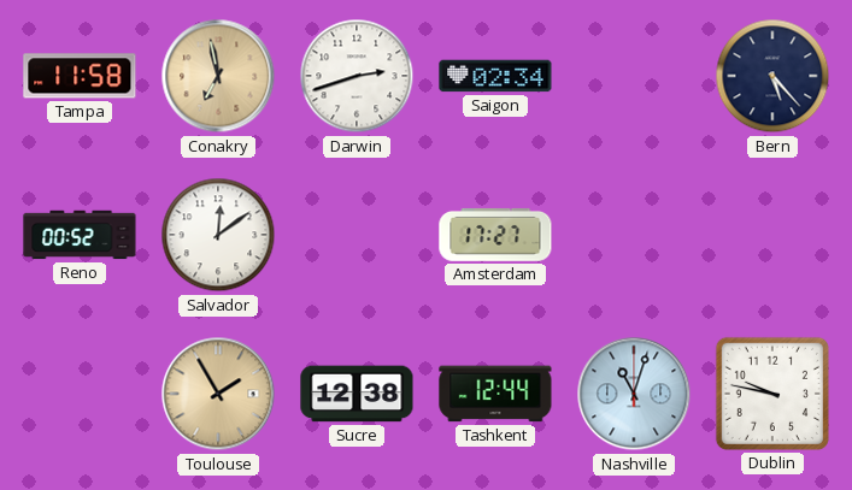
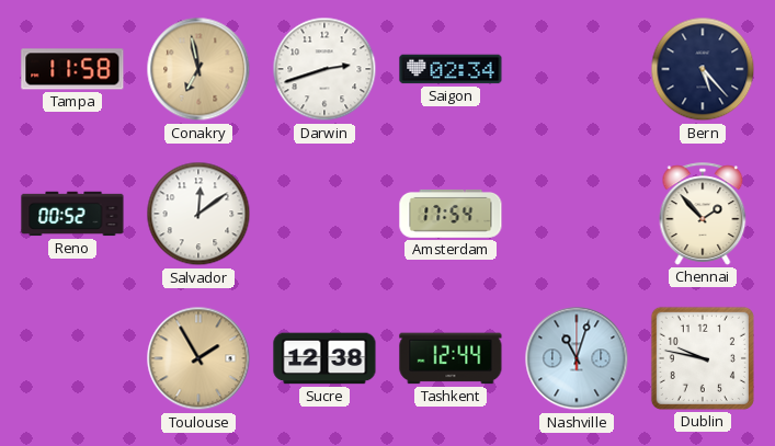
Amsterdam: 17:27 -> 17:54 (451, 214)
Chennai: none -> 1:53 (703, 214)
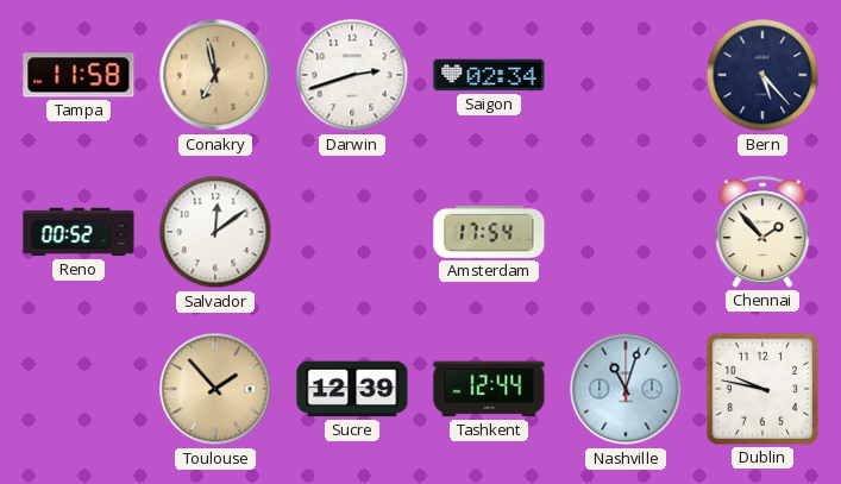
Toulouse: 1:55 -> 1:53 (215, 389)
Sucre: 12:38 -> 12:39 (352, 389)
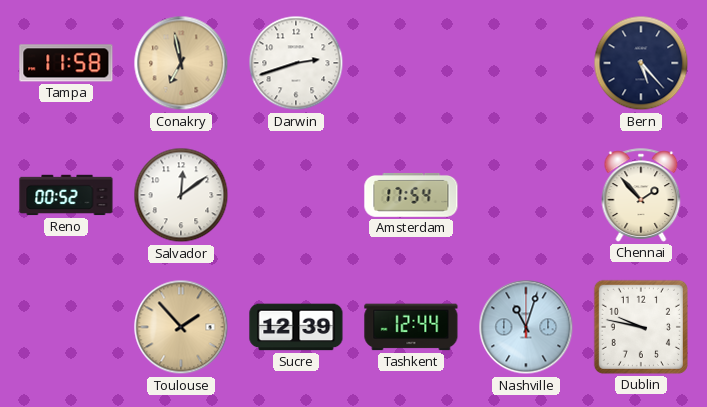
Saigon: 02:34 -> none (489, 75)
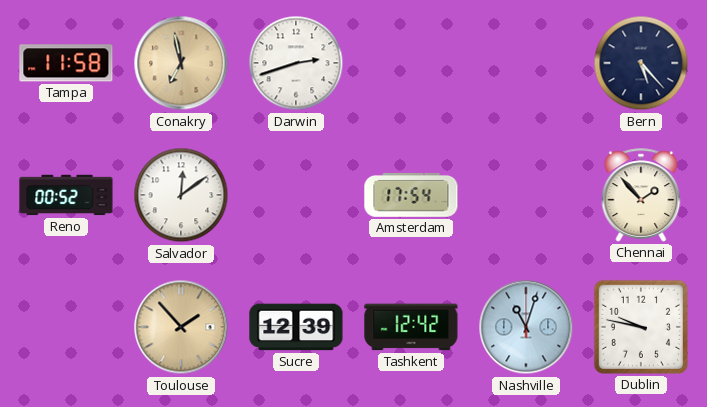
Tashkent: 12:44 -> 12:42 (411, 327)
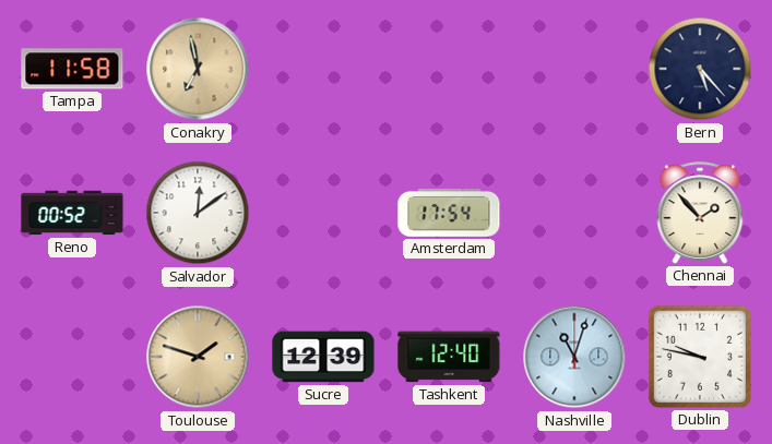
Darwin: 2:42 -> none (296, 63)
Toulouse: 1:53 -> 1:48 (198, 357)
Tashkent: 12:42 -> 12:40 (449, 357)
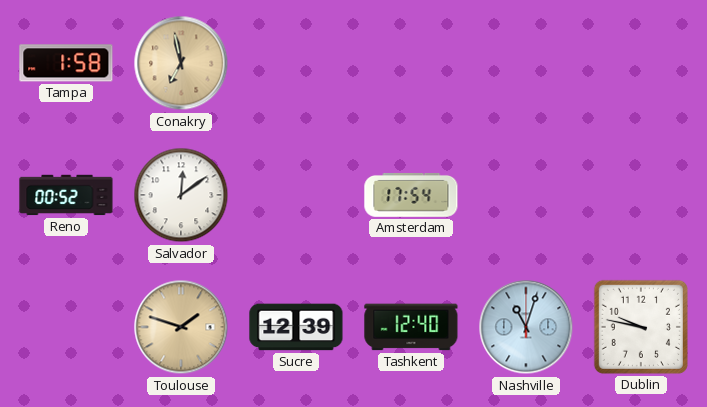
Tampa: 11:58 -> 1:58 (66, 63)
Bern: 5:23 -> none (700, 69)
Chennai: 1:53 -> none (700, 213)
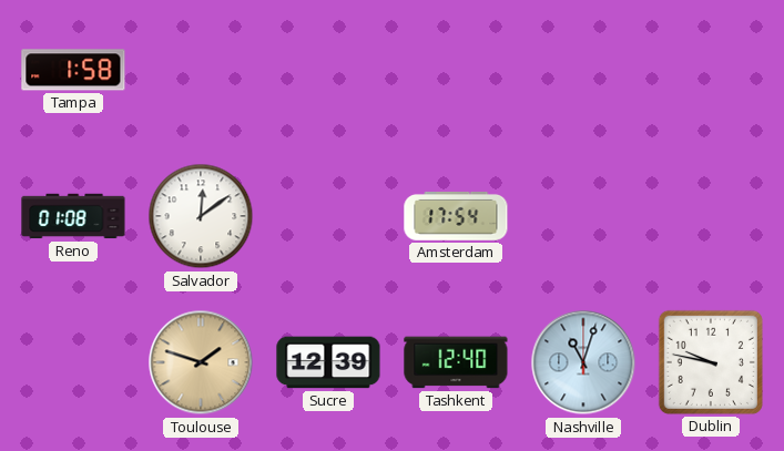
Conakry: 6:58 -> none (181, 63)
Reno: 00:52 -> 01:08 (73, 216)
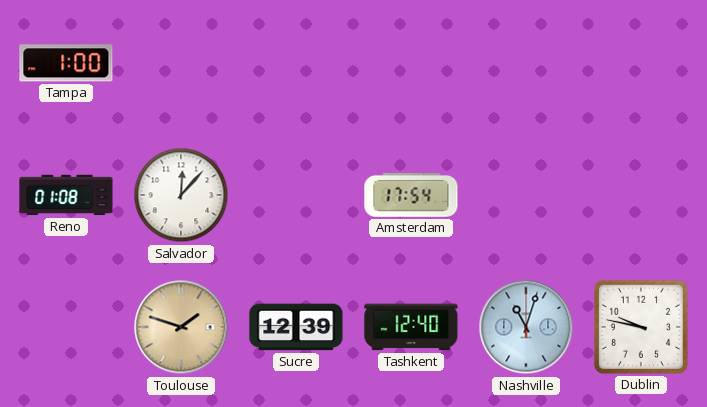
Tampa: 1:58 -> 1:00 (66, 63)
Salvador: 12:09 -> 12:07 (181, 195)
